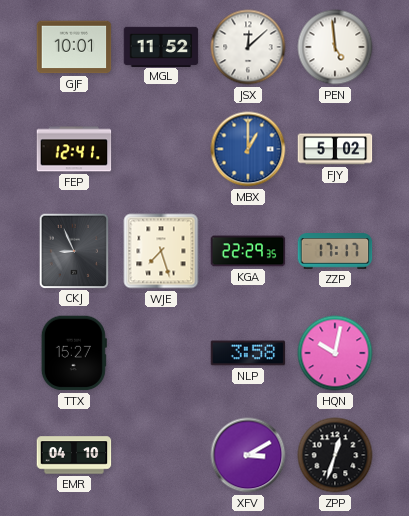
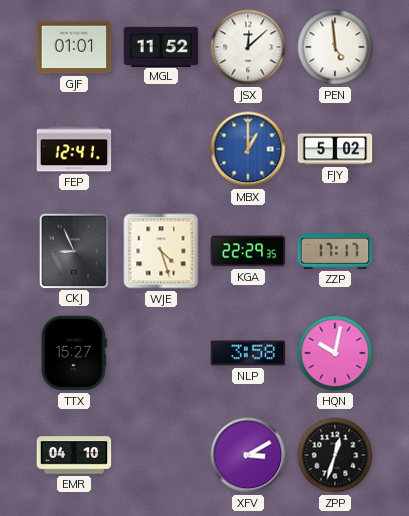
GJF: 10:01 -> 01:01 (74, 47)
WJE: 7:27 -> 4:27 (161, 251)
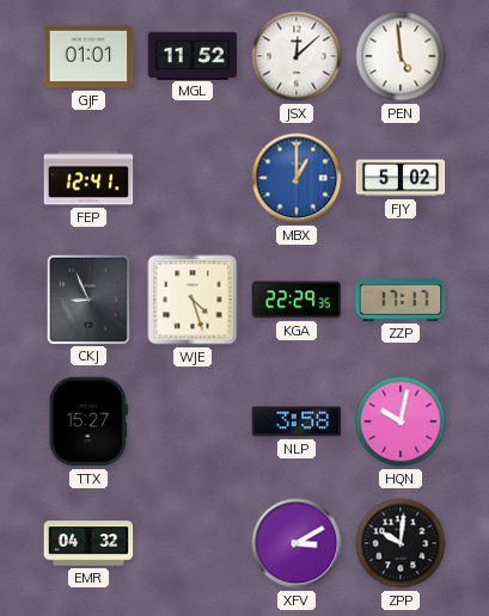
EMR: 04:10 -> 04:32 (88, 543)
ZPP: 12:33 -> 10:01 (401, 543)
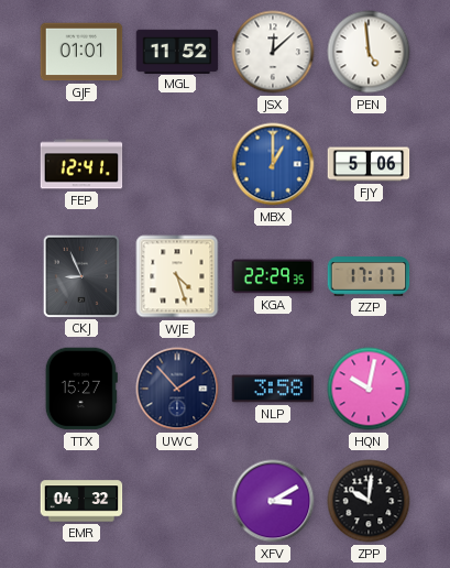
FJY: 5:02 -> 5:06 (369, 164)
UWC: none -> 1:53 (177, 389)
